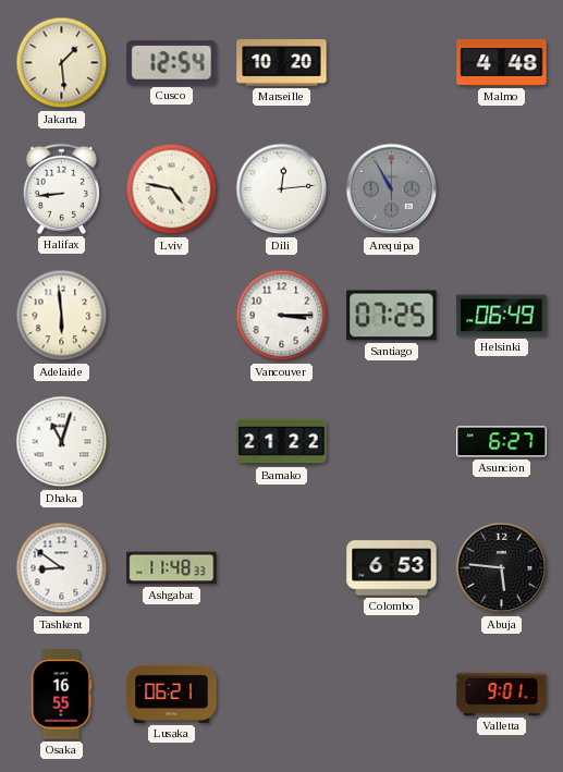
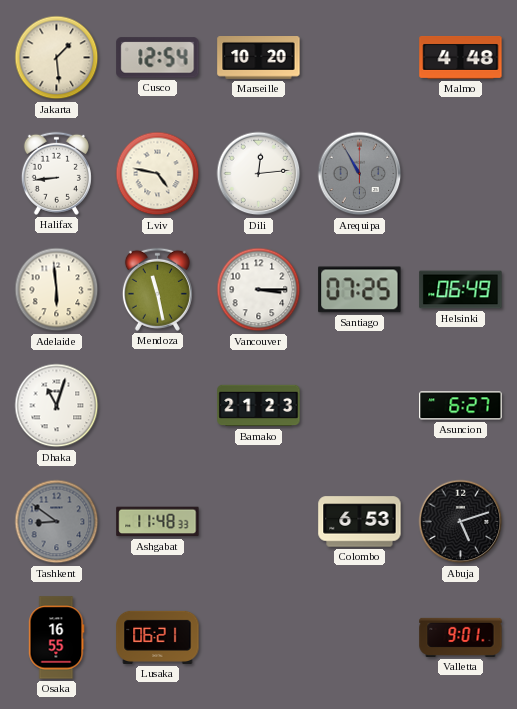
Mendoza: none -> 11:28 (157, 289)
Bamako: 21:22 -> 21:23 (259, 406)
Tashkent dial: white -> grey (57, 522)
Abuja: 5:46 -> 5:12 (461, 522)
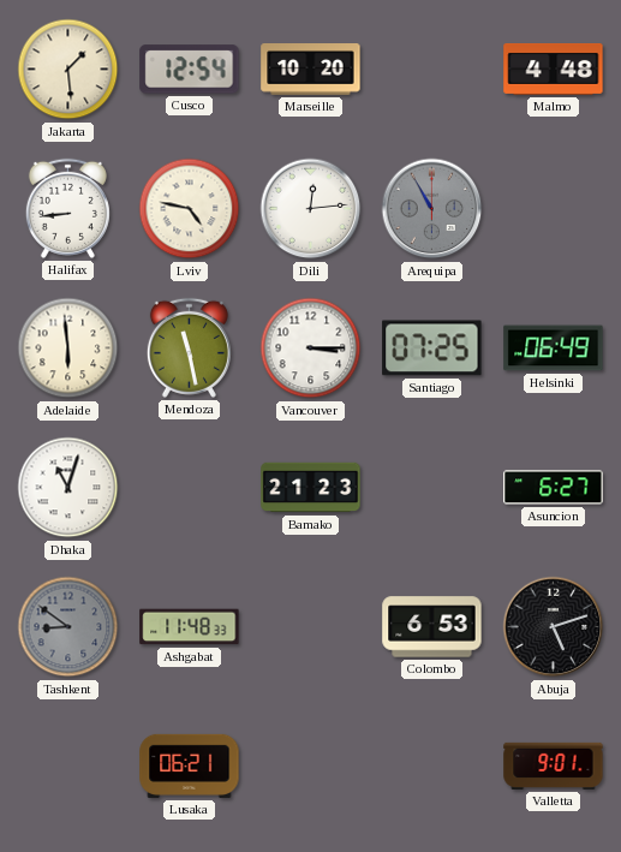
Osaka: 16:55 -> none (56, 638)
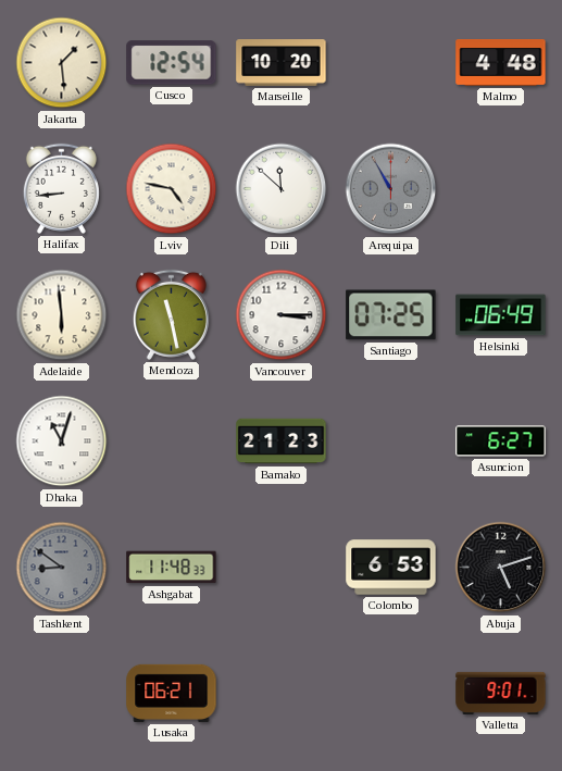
Dili: 12:14 -> 11:52 (282, 189)
